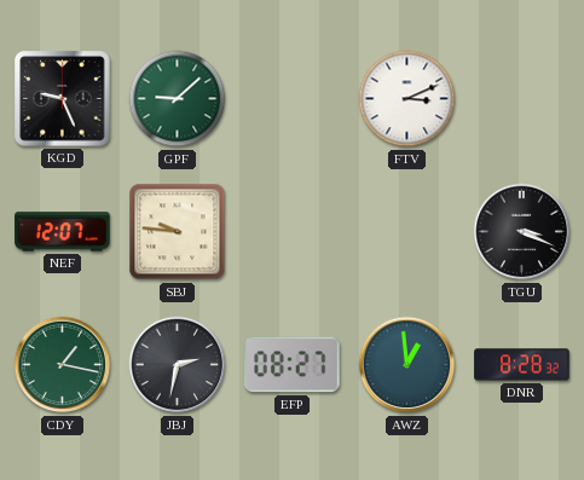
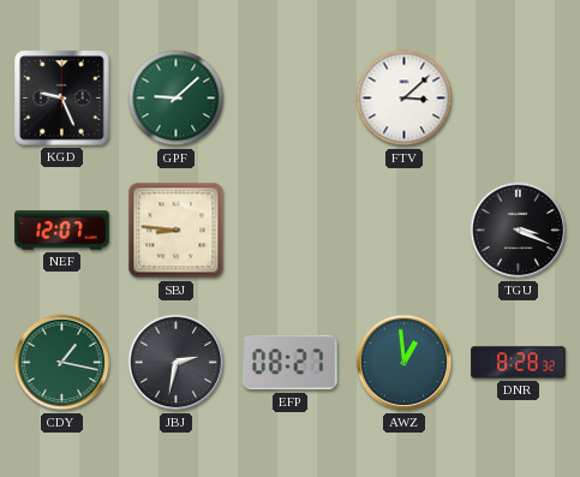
FTV: 3:11 -> 3:08 (405, 99)
SBJ: 9:46 -> 8:46 (177, 231)
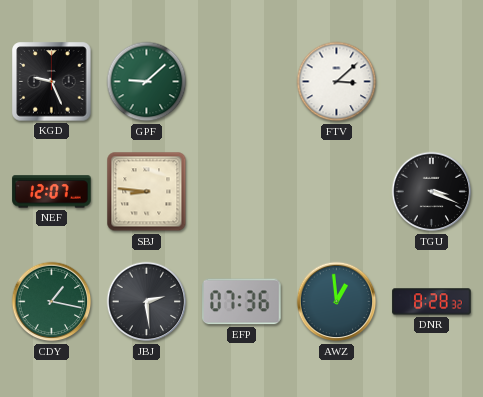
JBJ: 2:32 -> 2:29 (147, 302)
EFP: 08:27 -> 07:36 (242, 302)
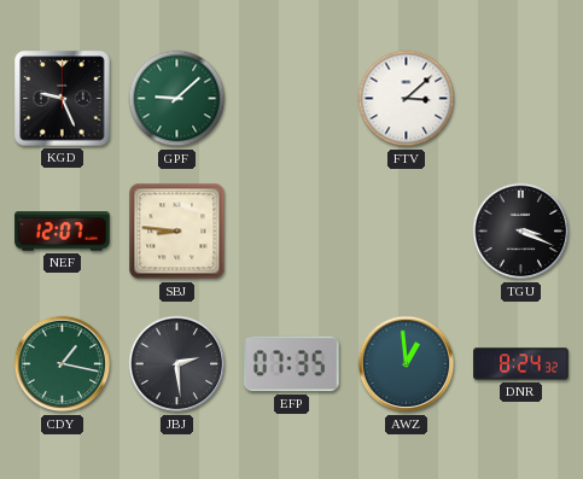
EFP: 07:36 -> 07:35 (292, 364)
DNR: 8:28 -> 8:24 (521, 364)
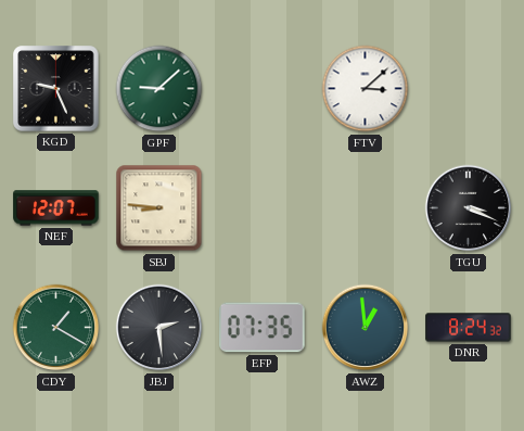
CDY: 1:17 -> 1:20 (56, 328)
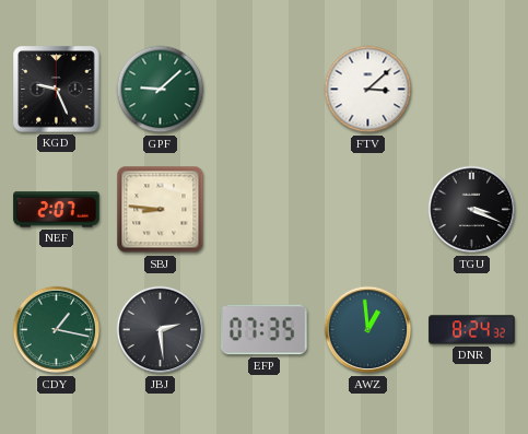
NEF: 12:07 -> 2:07 (57, 210)
CDY: 1:20 -> 1:17 (57, 330)
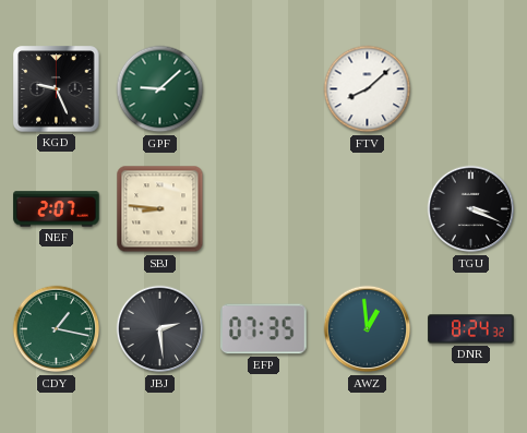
FTV: 3:08 -> 8:08 (368, 89)
